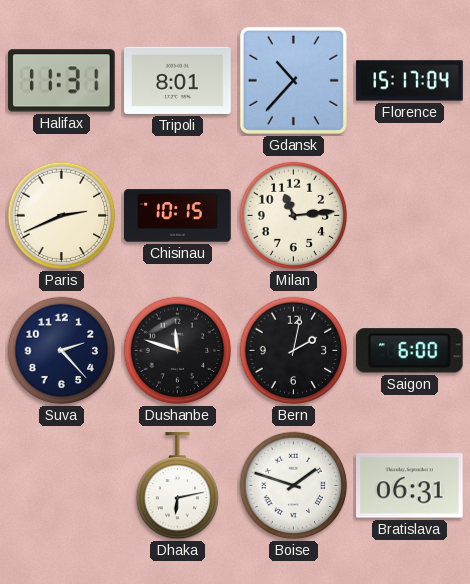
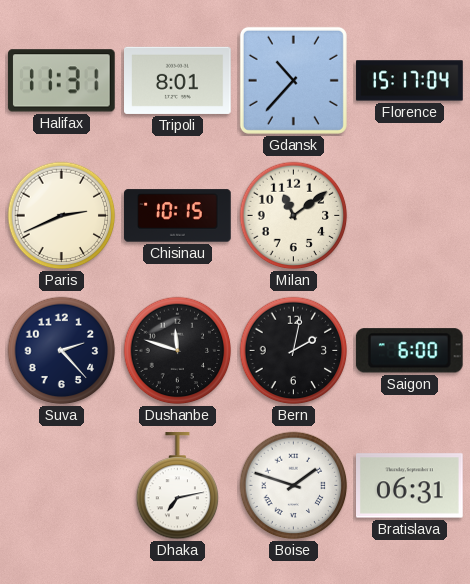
Milan: 11:14 -> 11:09 (294, 216)
Dhaka: 6:13 -> 7:13 (178, 487)
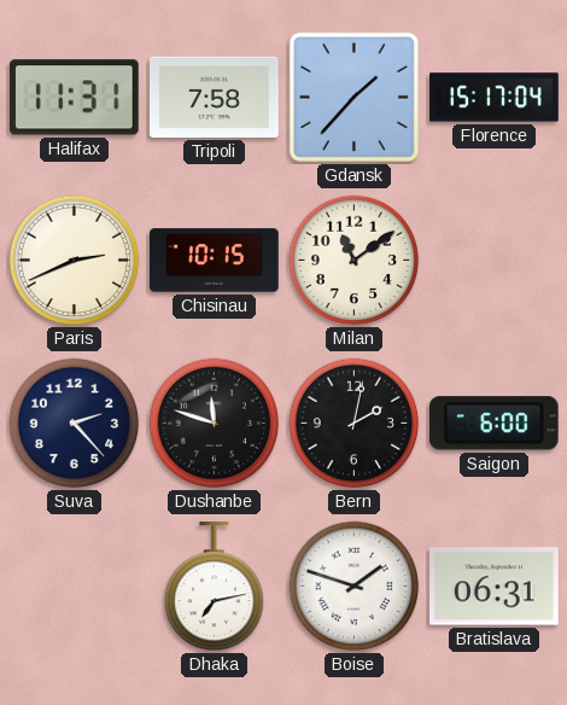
Tripoli: 8:01 -> 7:58 (215, 97)
Gdansk: 10:37 -> 1:37 (353, 97)
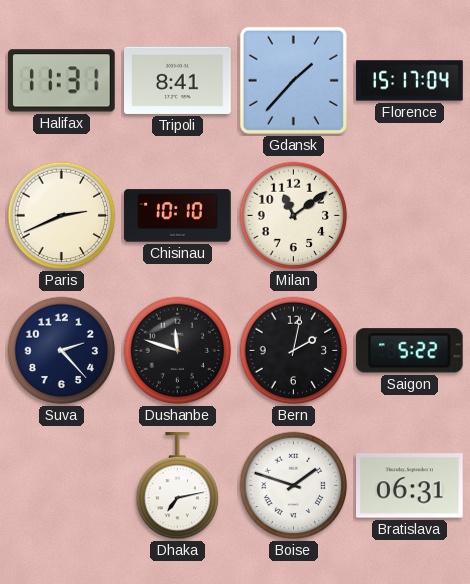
Tripoli: 7:58 -> 8:41 (178, 80)
Chisinau: 10:15 -> 10:10 (178, 216)
Saigon: 6:00 -> 5:22 (409, 351)
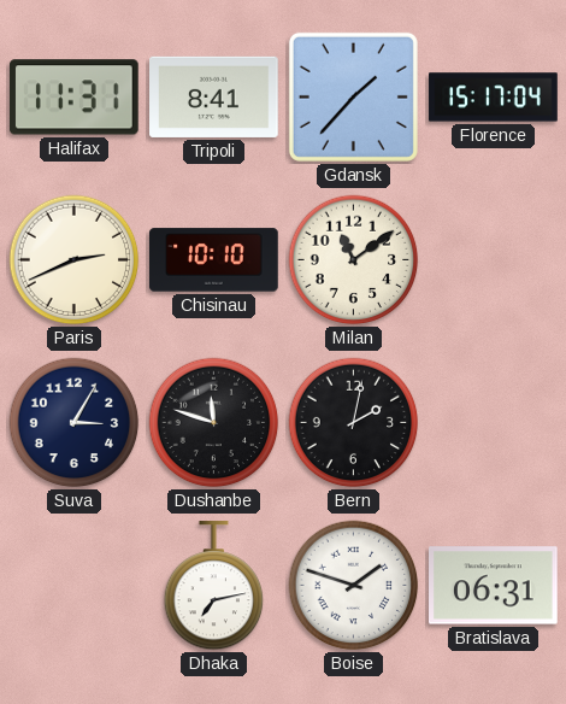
Suva: 2:23 -> 3:05 (75, 423)
Saigon: 5:22 -> none (409, 351)
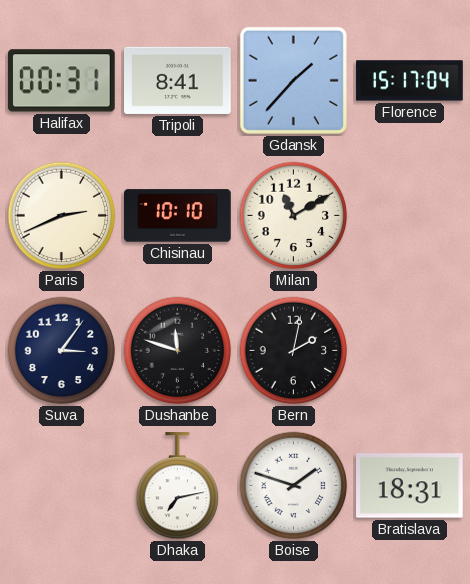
Halifax: 11:31 -> 00:31 (61, 81)
Milan: 11:09 -> 11:10 (294, 216)
Suva: 3:05 -> 3:06 (62, 351)
Bratislava: 06:31 -> 18:31 (410, 486)
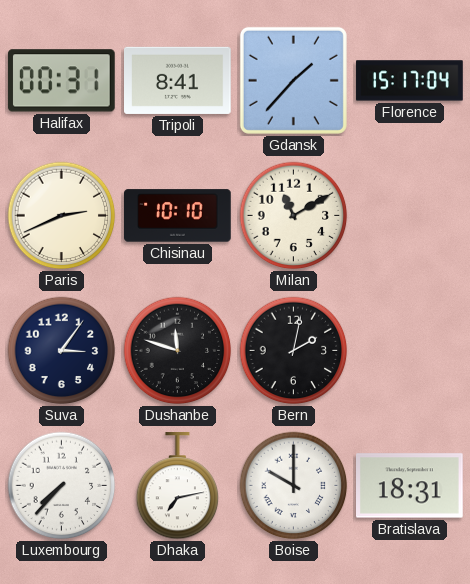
Luxembourg: none -> 7:37 (62, 486)
Boise: 1:48 -> 10:00 (294, 486)
